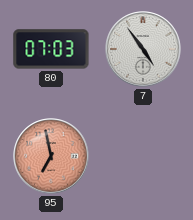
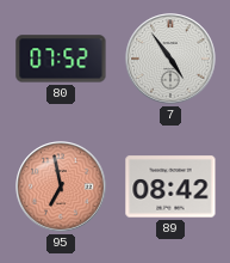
80: 07:03 -> 07:52 (61, 59)
89: none -> 08:42 (170, 186)
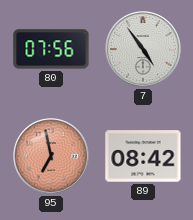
80: 07:52 -> 07:56 (51, 49)
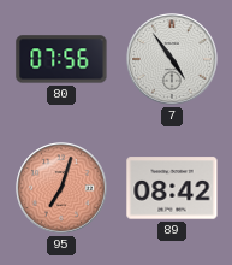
95: 6:58 -> 7:03 (61, 188)
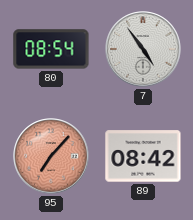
80: 07:56 -> 08:54 (51, 49)
95: 7:03 -> 7:07 (51, 156)
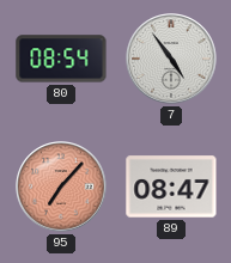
89: 08:42 -> 08:47 (171, 186)
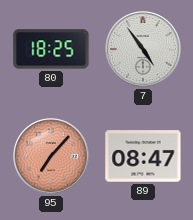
80: 08:54 -> 18:25 (51, 49)
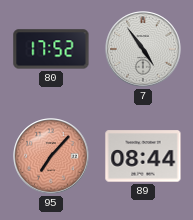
80: 18:25 -> 17:52 (51, 49)
89: 08:47 -> 08:44 (143, 156)
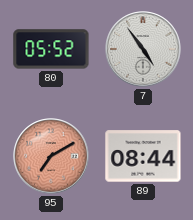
80: 17:52 -> 05:52 (51, 49)
95: 7:07 -> 7:10 (51, 156)
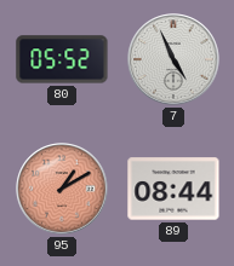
7: 4:54 -> 4:56 (173, 59)
95: 7:10 -> 1:10 (62, 189)
